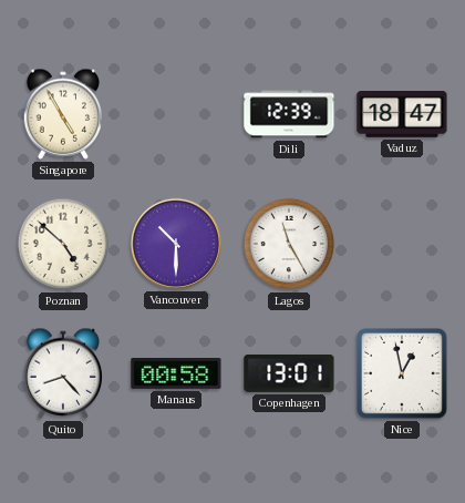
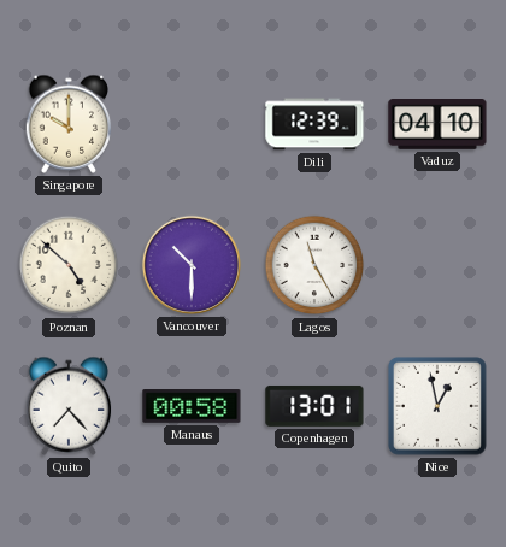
Singapore: 4:55 -> 10:00 (69, 124)
Vaduz: 18:47 -> 04:10 (437, 125)
Quito: 8:23 -> 7:23 (69, 406)
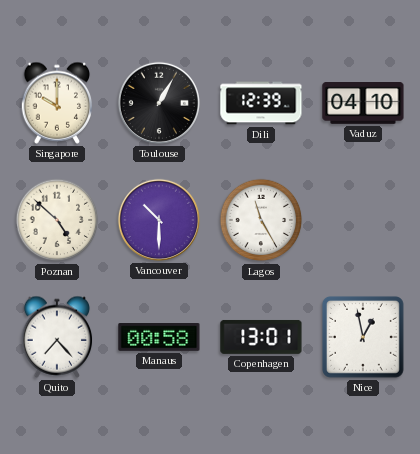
Toulouse: none -> 1:05 (159, 103)
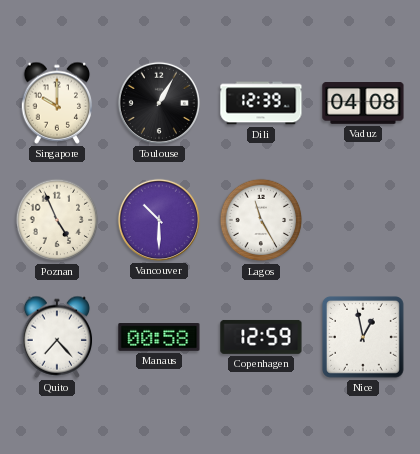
Vaduz: 04:10 -> 04:08 (363, 104)
Poznan: 4:52 -> 4:56 (57, 220)
Copenhagen: 13:01 -> 12:59 (261, 337)
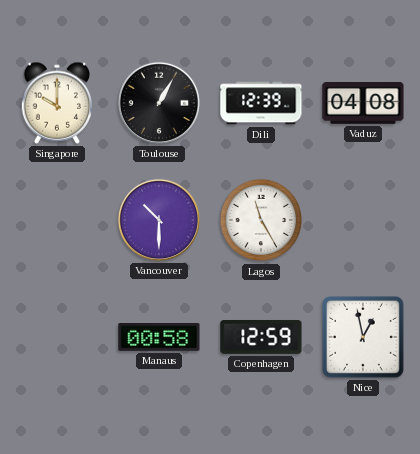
Poznan: 4:56 -> none (57, 220)
Quito: 7:23 -> none (57, 337)
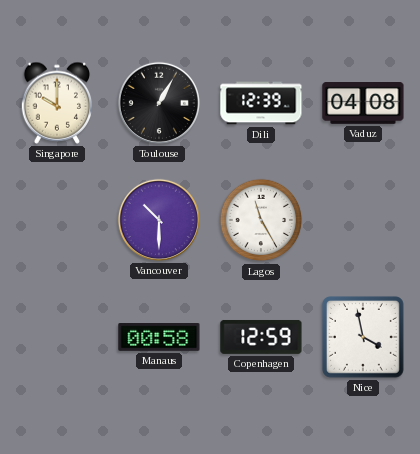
Nice: 12:58 -> 3:58 (363, 337)
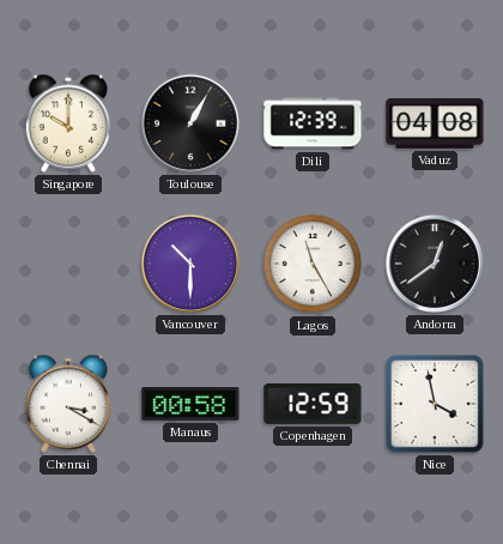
Andorra: none -> 12:39 (435, 264)
Chennai: none -> 3:20 (68, 404)
